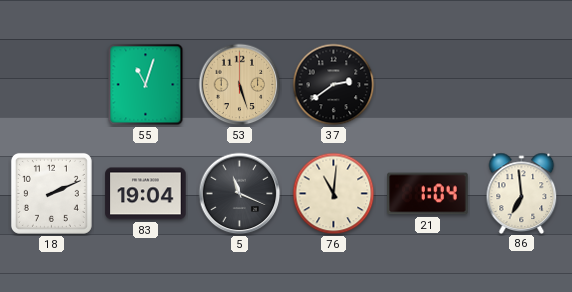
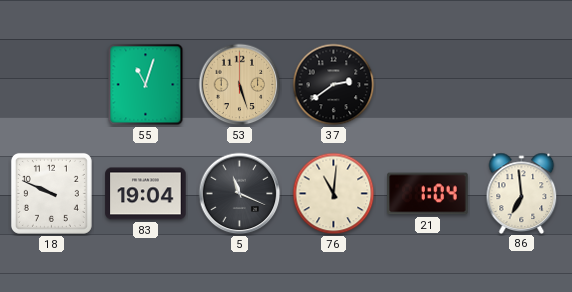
18: 2:11 -> 9:49 (51, 193)
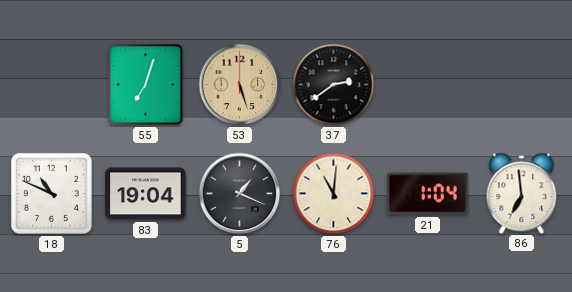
55: 11:03 -> 7:03 (146, 85)
18: 9:49 -> 10:49 (51, 193)
5: 11:19 -> 1:19 (240, 194)
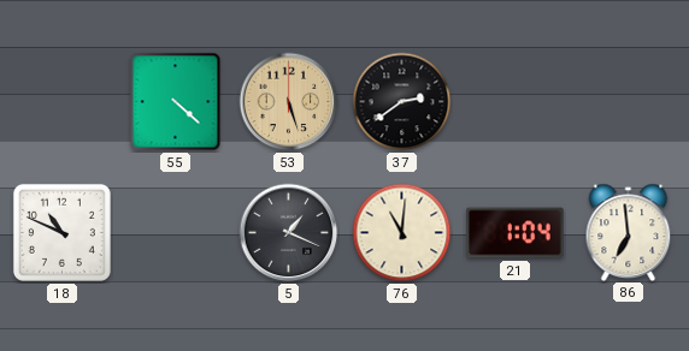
55: 7:03 -> 4:22 (176, 102)
83: 19:04 -> none (146, 194)
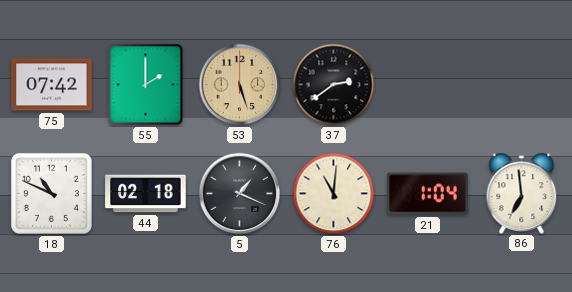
75: none -> 07:42 (52, 85)
55: 4:22 -> 2:00 (146, 85)
44: none -> 02:18 (146, 194)
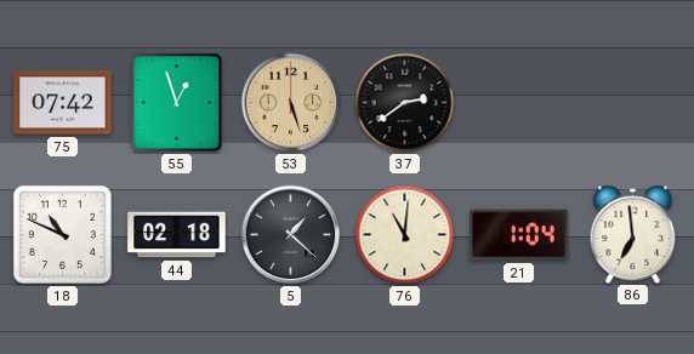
55: 2:00 -> 12:57 (177, 103)
5: 1:19 -> 1:22 (291, 235)
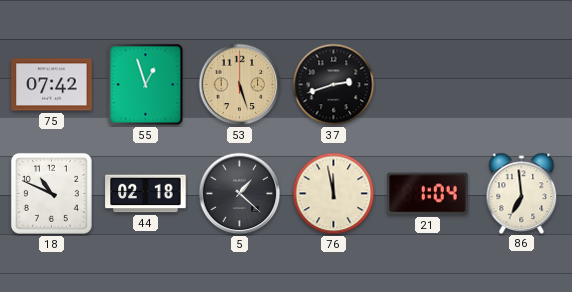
37: 2:39 -> 2:42 (334, 85)
76: 11:01 -> 11:58 (334, 194)
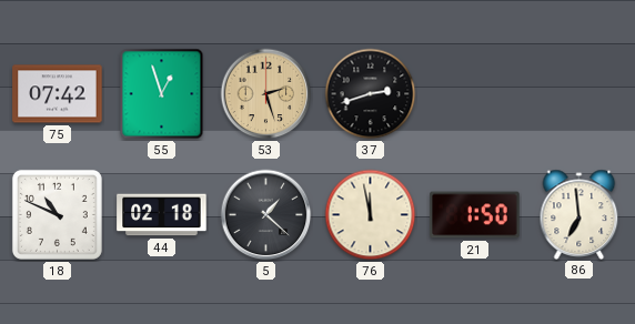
53: 5:27 -> 2:27 (266, 94)
21: 1:04 -> 1:50 (475, 215)
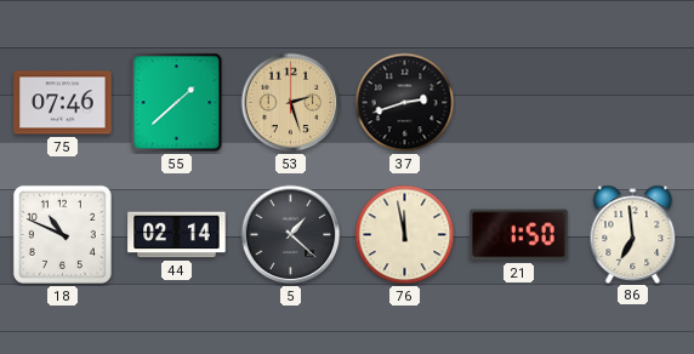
75: 07:42 -> 07:46 (63, 103)
55: 12:57 -> 1:38 (177, 103)
44: 02:18 -> 02:14 (177, 235)
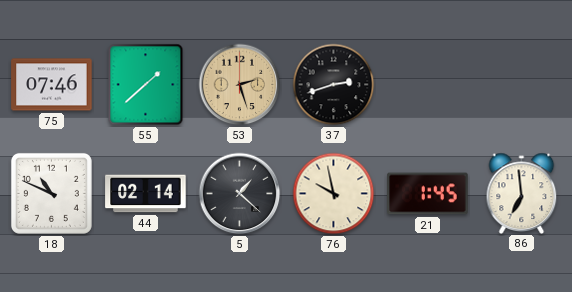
76: 11:58 -> 9:58 (334, 194)
21: 1:50 -> 1:45 (428, 194)
